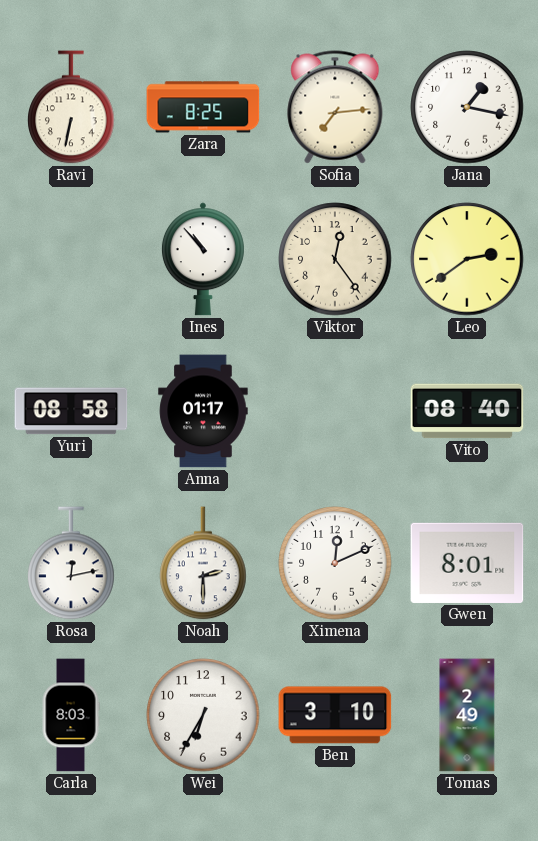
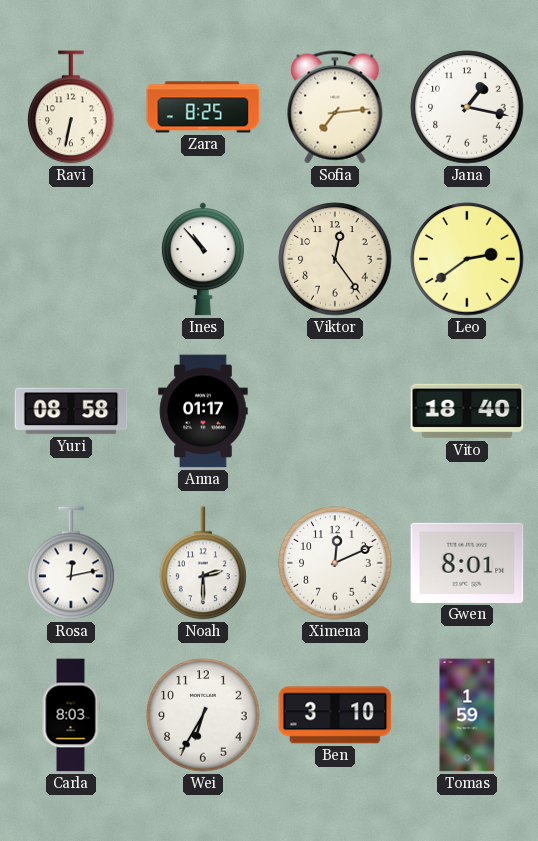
Vito: 08:40 -> 18:40 (467, 411)
Tomas: 2:49 -> 1:59 (467, 715)
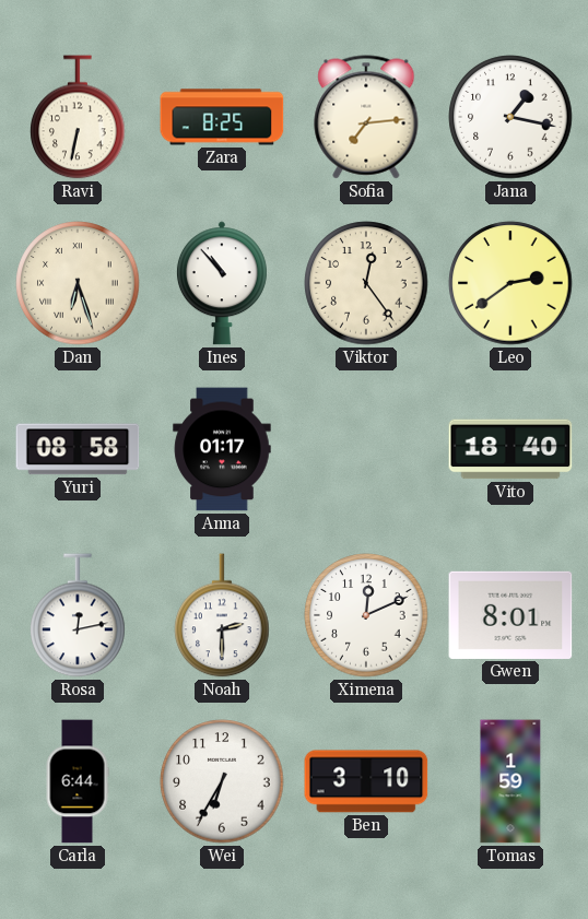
Dan: none -> 6:27 (78, 283)
Carla: 8:03 -> 6:44 (78, 781)
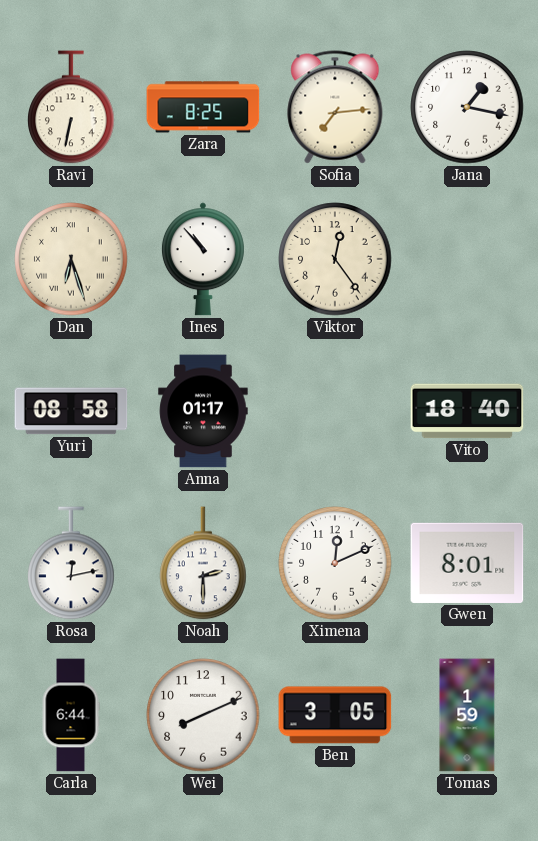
Leo: 2:39 -> none (510, 283)
Wei: 6:35 -> 8:11 (203, 715)
Ben: 3:10 -> 3:05 (335, 715)
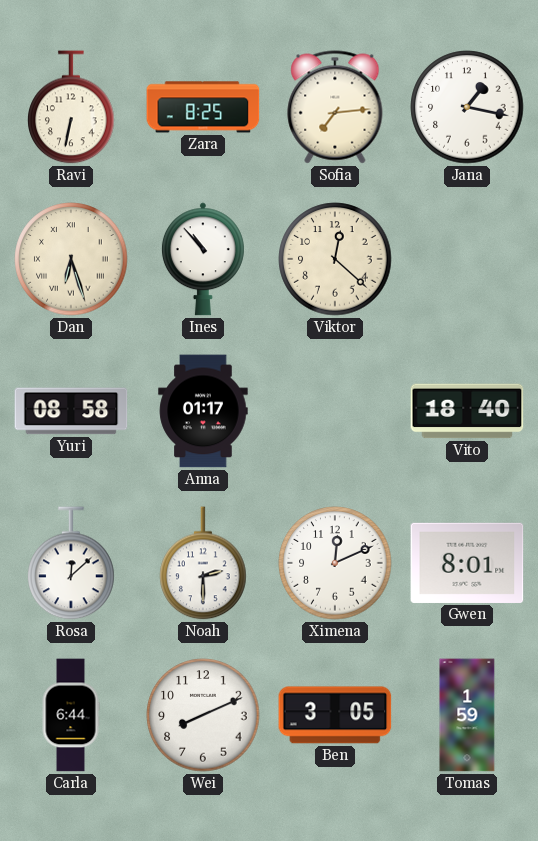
Viktor: 12:24 -> 12:22 (335, 259)
Rosa: 12:13 -> 12:08 (71, 563)
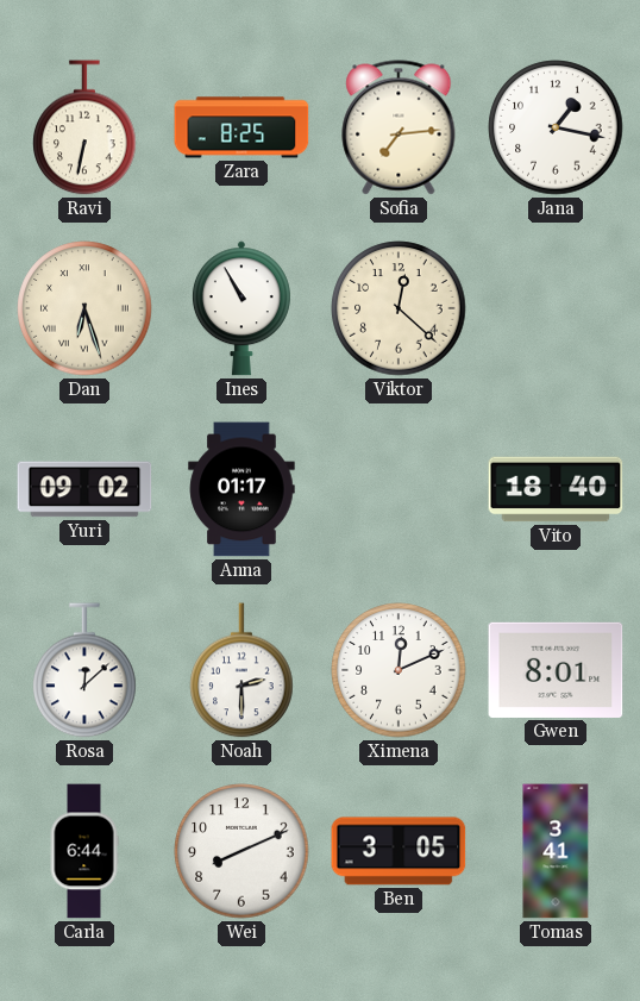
Ines: 10:53 -> 10:55 (241, 308)
Yuri: 08:58 -> 09:02 (84, 489)
Tomas: 1:59 -> 3:41 (556, 851)
